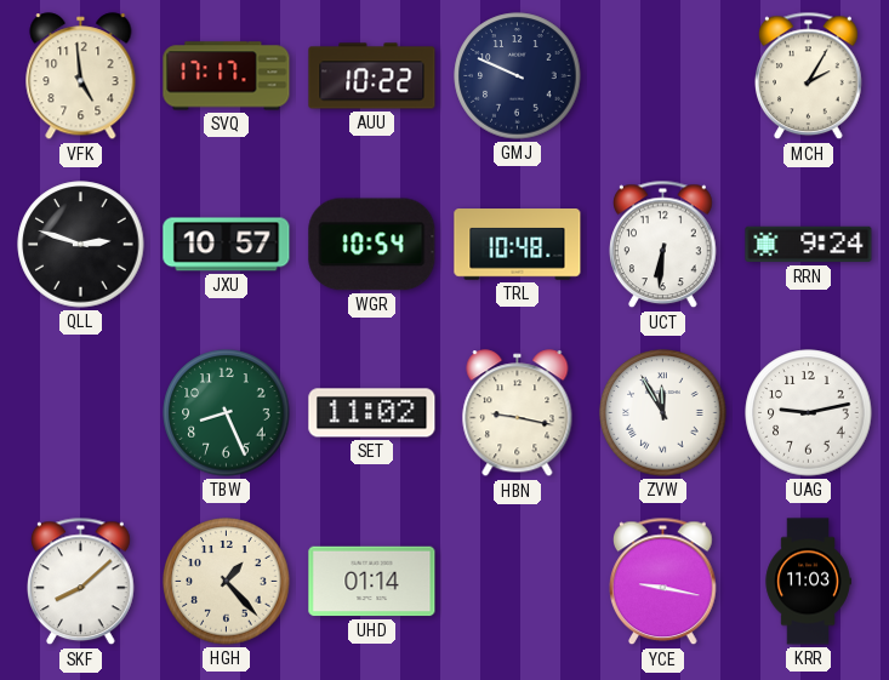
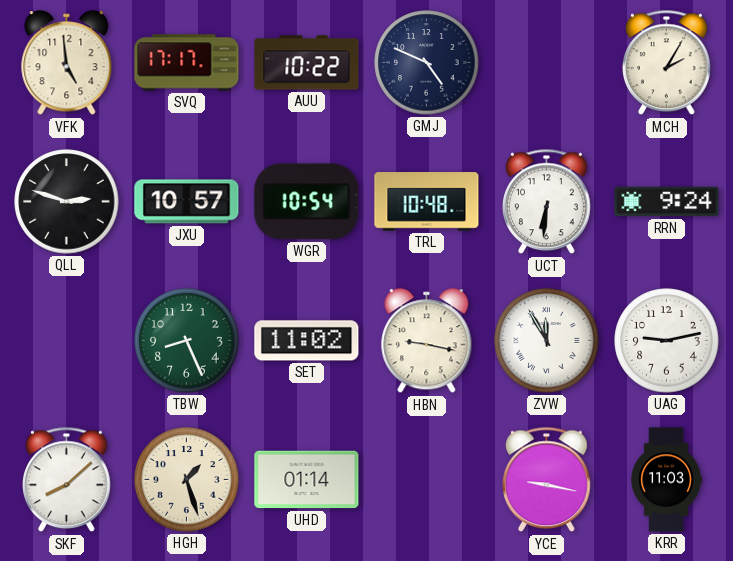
GMJ: 9:49 -> 4:49 (427, 63)
HGH: 1:23 -> 1:27 (187, 480)
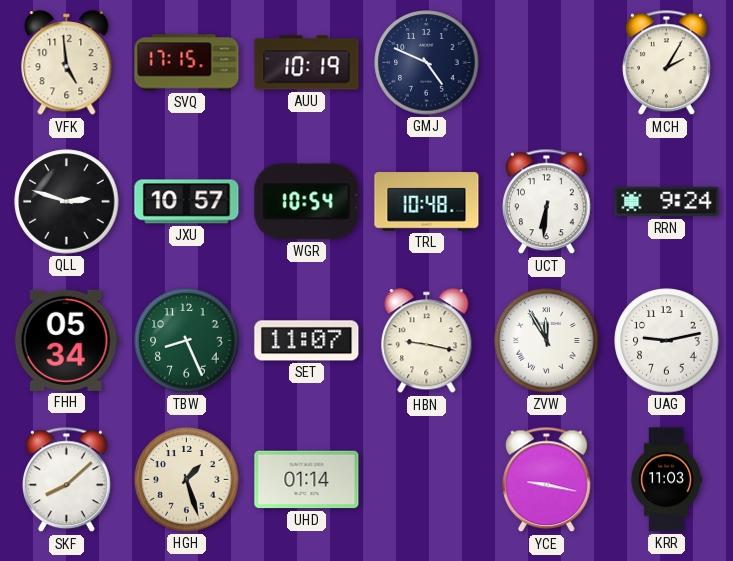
SVQ: 17:17 -> 17:15 (187, 63)
AUU: 10:22 -> 10:19 (307, 63)
FHH: none -> 05:34 (66, 340)
SET: 11:02 -> 11:07 (307, 341)
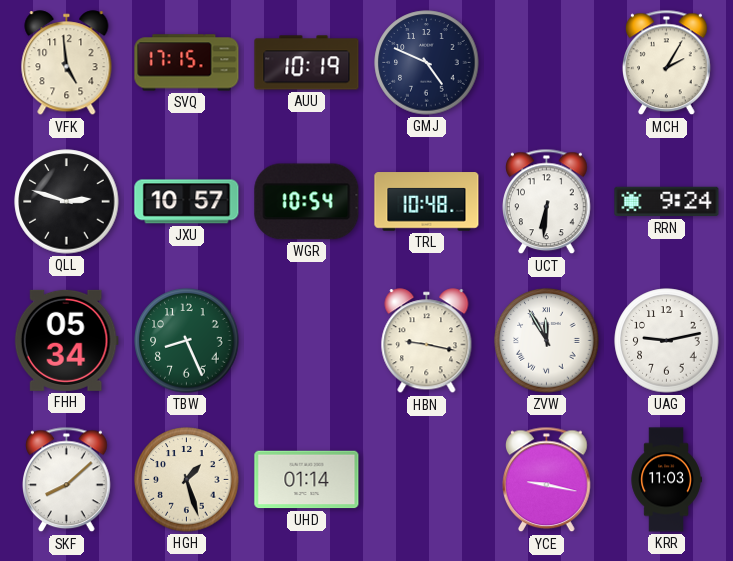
SET: 11:07 -> none (307, 341)
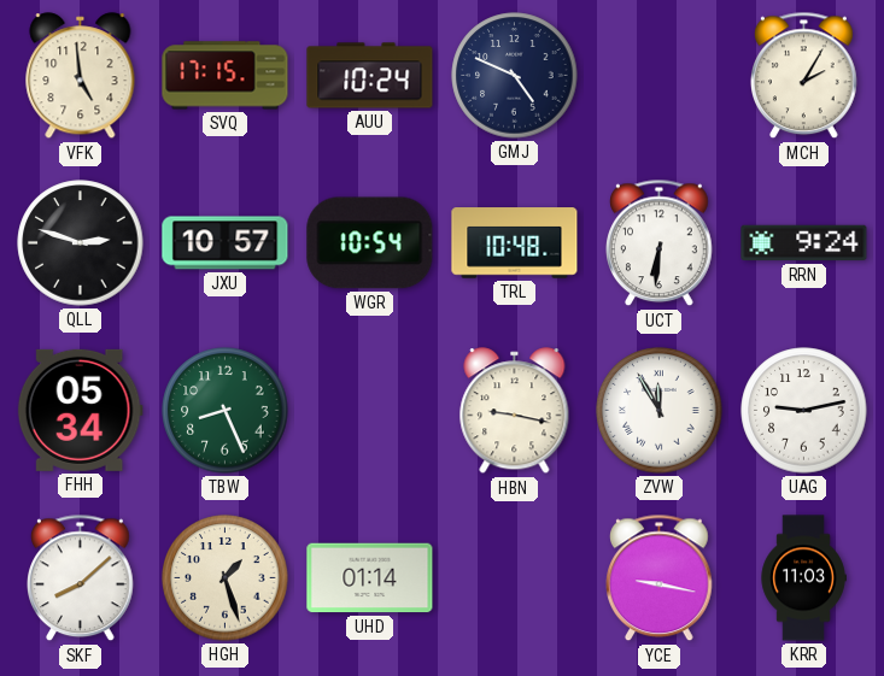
AUU: 10:19 -> 10:24 (370, 76)
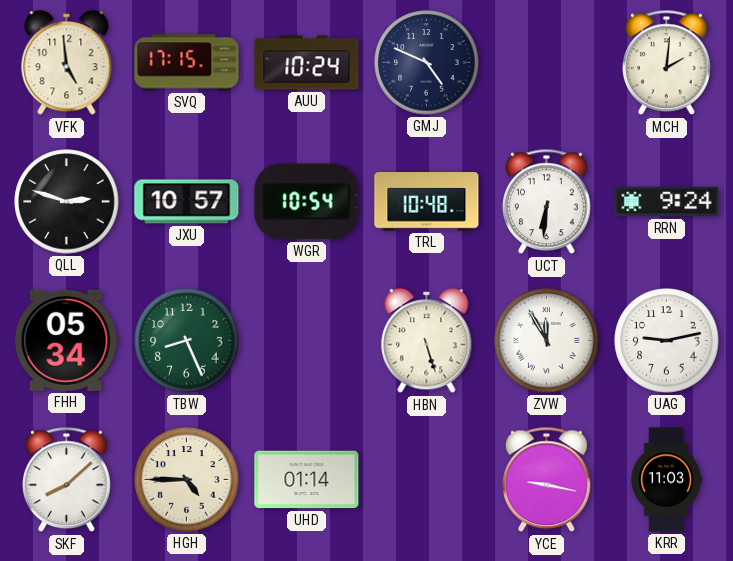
MCH: 2:05 -> 2:01 (667, 63)
HBN: 9:17 -> 5:27 (427, 341)
HGH: 1:27 -> 4:45 (187, 480)
